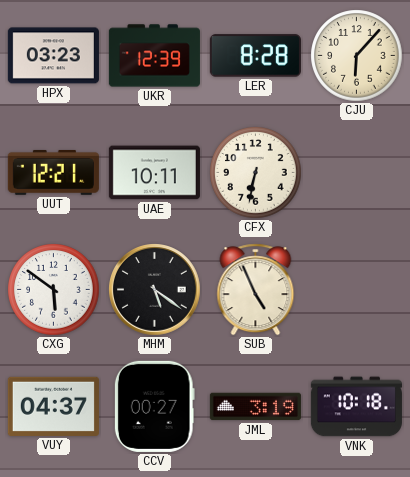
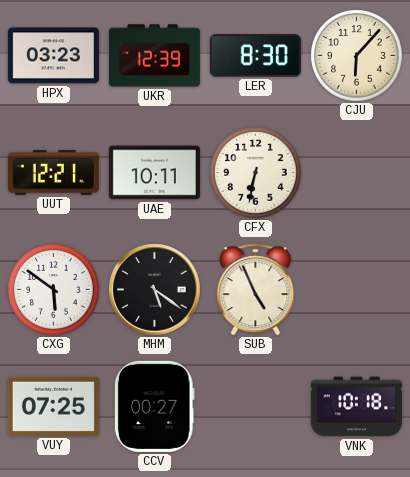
LER: 8:28 -> 8:30 (255, 56)
VUY: 04:37 -> 07:25 (53, 406)
JML: 3:19 -> none (255, 407)
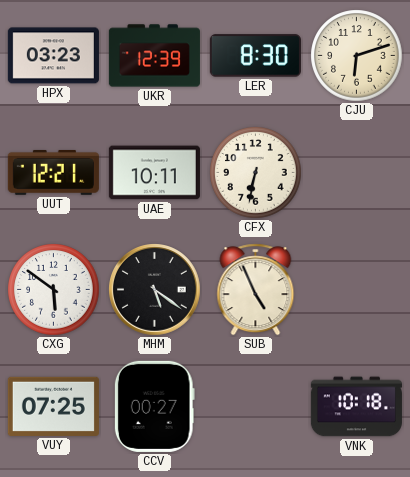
CJU: 6:07 -> 6:12 (357, 56)
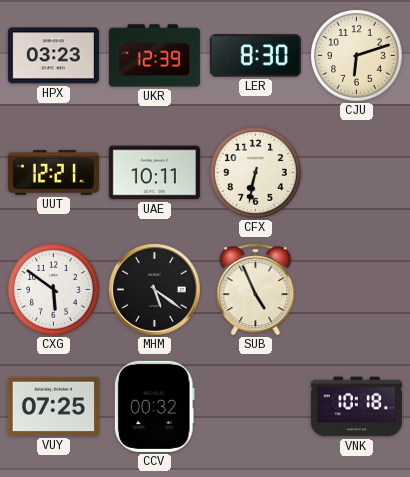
CCV: 00:27 -> 00:32 (154, 406)
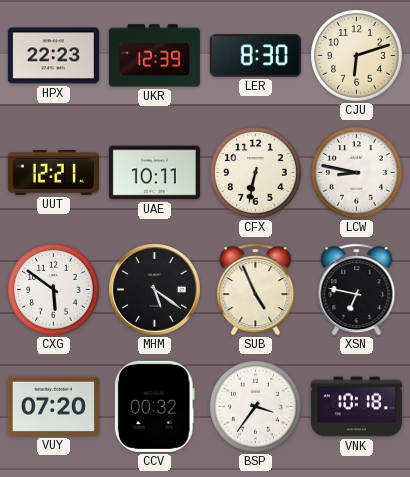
HPX: 03:23 -> 22:23 (53, 56)
LCW: none -> 8:47 (357, 173)
XSN: none -> 6:47 (357, 290)
VUY: 07:25 -> 07:20 (53, 406)
BSP: none -> 3:36 (256, 407)
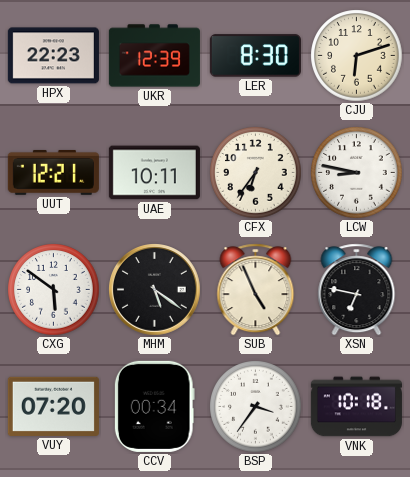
CFX: 6:32 -> 6:36 (256, 173)
CCV: 00:32 -> 00:34 (154, 406)
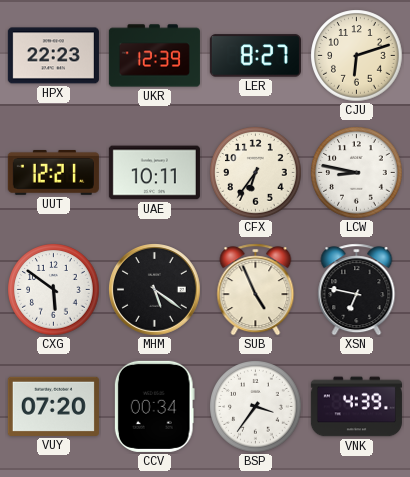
LER: 8:30 -> 8:27 (255, 56)
VNK: 10:18 -> 4:39 (356, 407)
